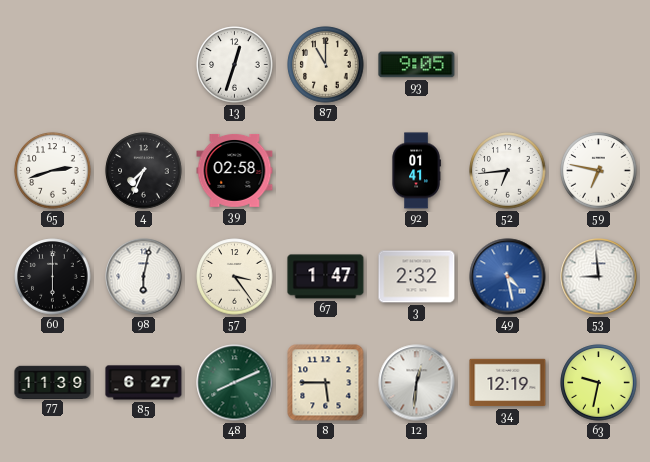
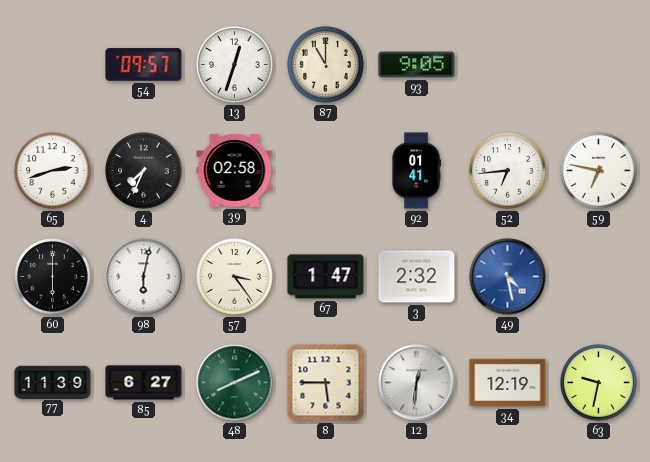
54: none -> 09:57 (144, 65)
53: 8:59 -> none (599, 277)
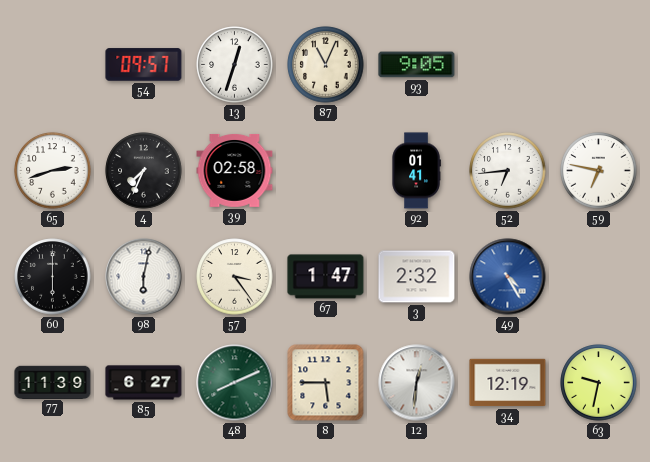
87: 11:00 -> 11:04 (326, 65)
49: 4:28 -> 4:25 (508, 277)
